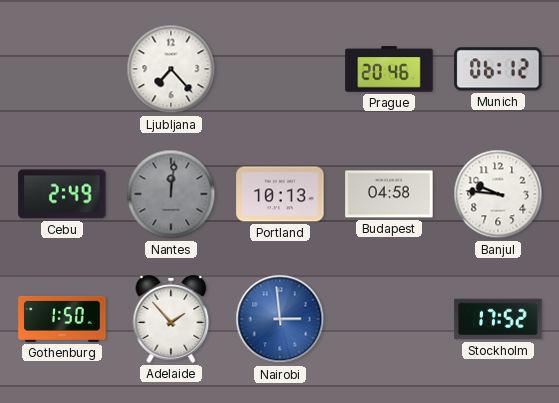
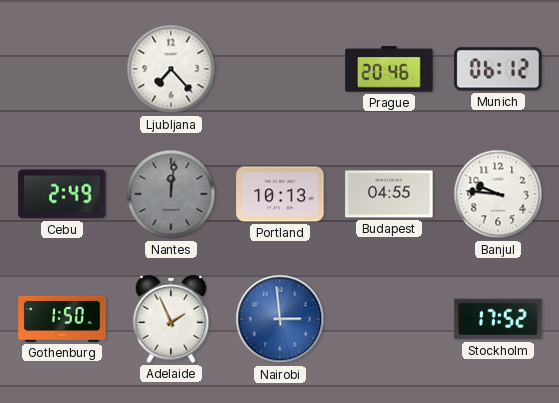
Budapest: 04:58 -> 04:55 (389, 194)
Adelaide: 1:53 -> 1:56 (171, 319)
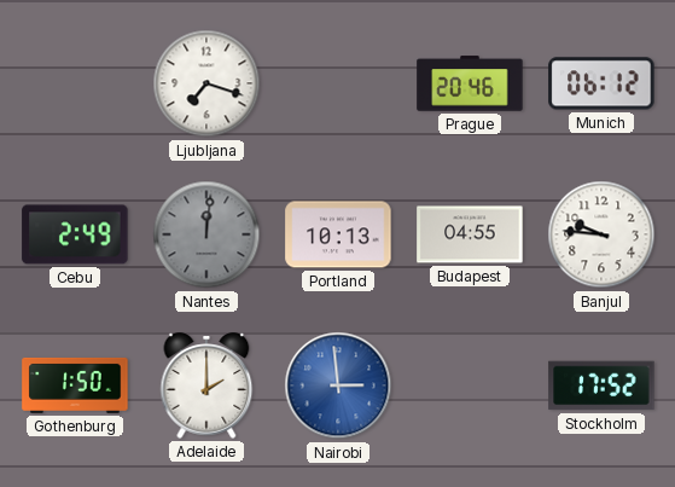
Ljubljana: 7:23 -> 7:18 (206, 83)
Adelaide: 1:56 -> 2:00 (206, 385)
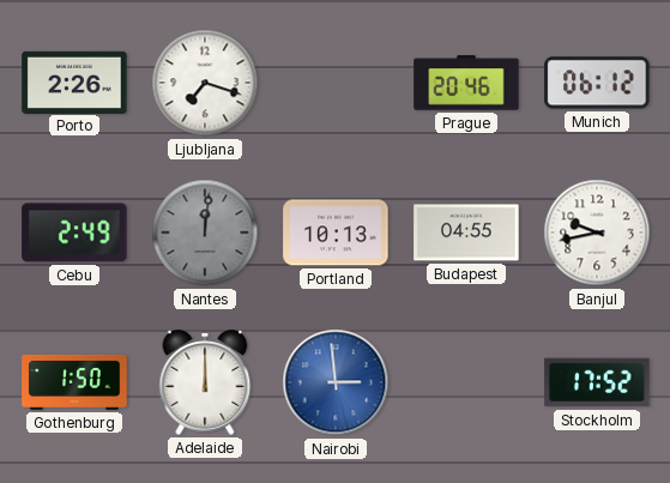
Porto: none -> 2:26 (74, 81)
Banjul: 9:46 -> 9:43 (597, 233)
Adelaide: 2:00 -> 12:00 (205, 382)
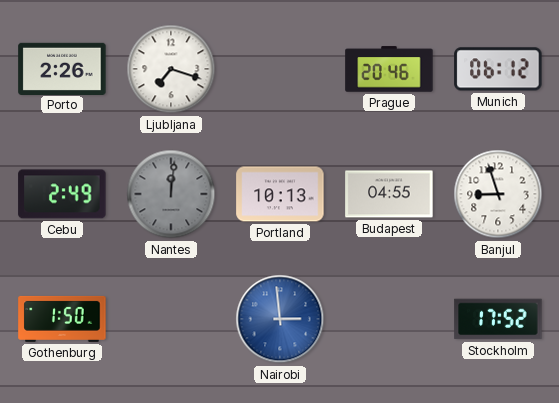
Banjul: 9:43 -> 8:57 (498, 194)
Adelaide: 12:00 -> none (205, 382)
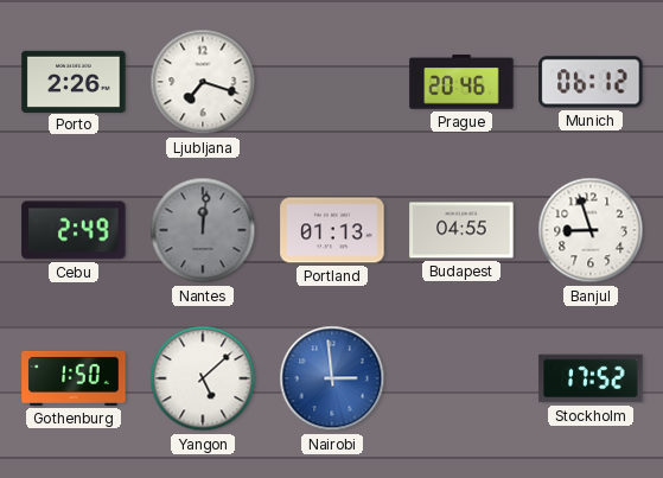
Portland: 10:13 -> 01:13 (332, 230)
Yangon: none -> 5:08 (203, 378)
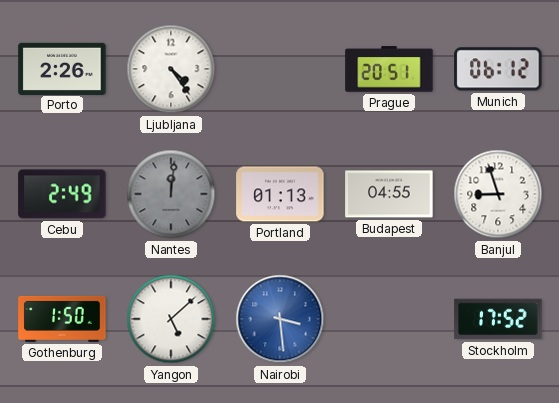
Ljubljana: 7:18 -> 4:24 (171, 69)
Prague: 20:46 -> 20:51 (389, 69)
Nairobi: 2:59 -> 3:29 (280, 319)
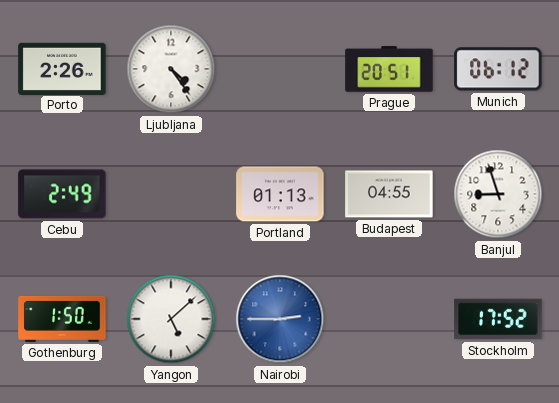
Nantes: 12:01 -> none (171, 194)
Nairobi: 3:29 -> 2:45 (280, 319)
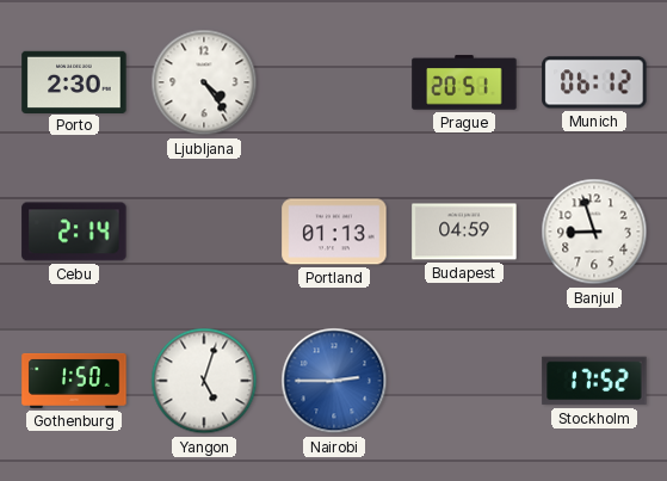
Porto: 2:26 -> 2:30 (74, 81)
Cebu: 2:49 -> 2:14 (74, 232)
Budapest: 04:55 -> 04:59 (464, 232)
Yangon: 5:08 -> 5:03 (204, 381)
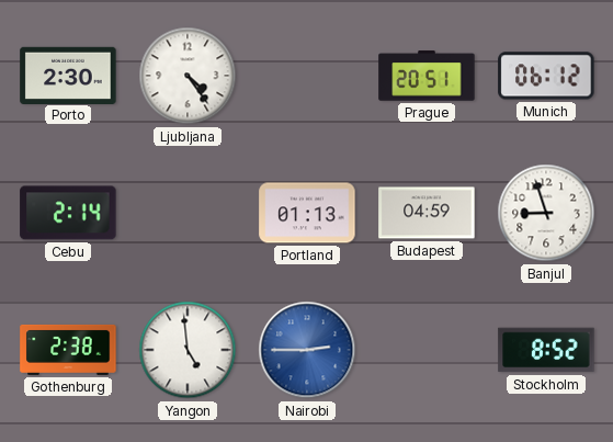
Gothenburg: 1:50 -> 2:38 (68, 350)
Yangon: 5:03 -> 4:59 (188, 350)
Stockholm: 17:52 -> 8:52 (546, 350)
